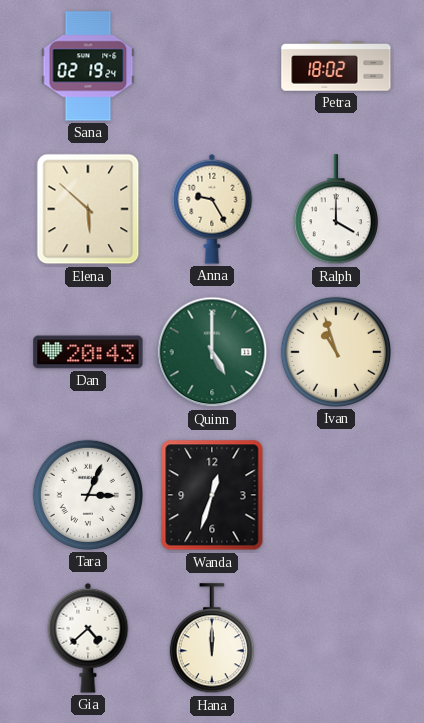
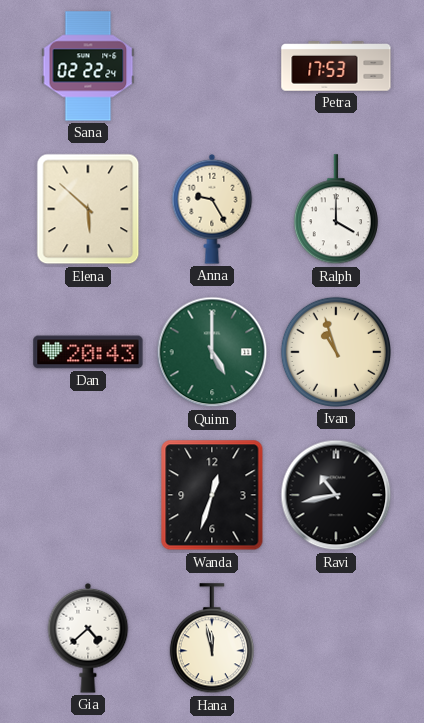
Sana: 02:19 -> 02:22 (88, 66)
Petra: 18:02 -> 17:53 (336, 66)
Tara: 3:04 -> none (88, 495)
Ravi: none -> 10:43 (336, 495)
Hana: 12:00 -> 11:58 (212, 639)
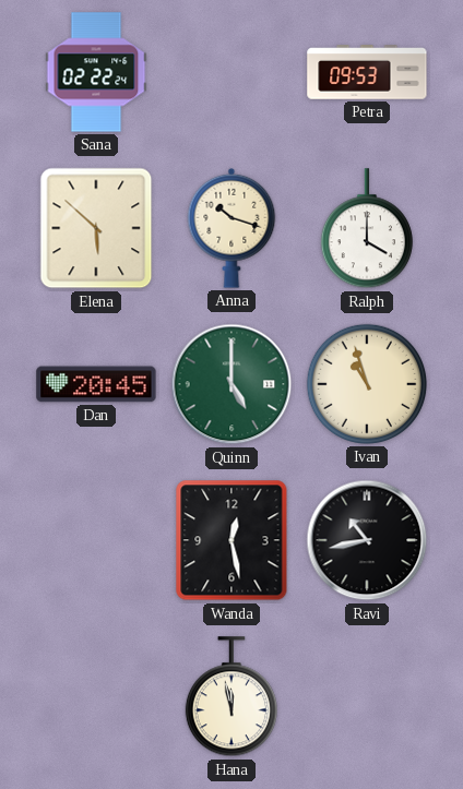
Petra: 17:53 -> 09:53 (367, 72)
Anna: 9:25 -> 10:18 (231, 228)
Dan: 20:43 -> 20:45 (96, 384)
Wanda: 12:33 -> 12:28 (231, 540)
Gia: 4:38 -> none (88, 638)
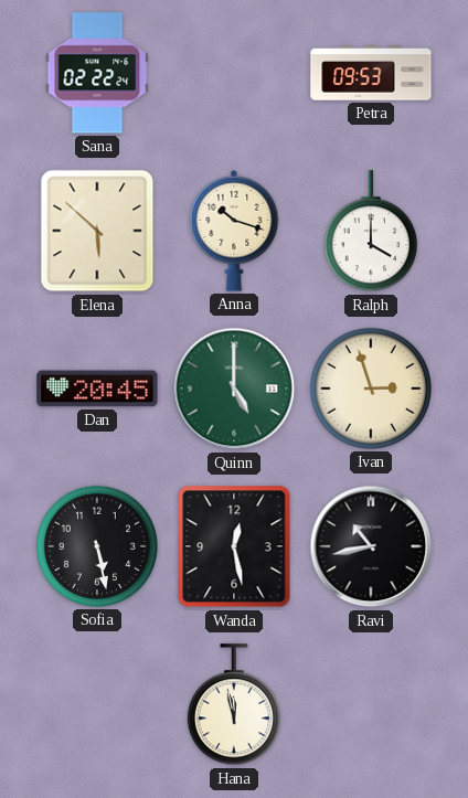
Ivan: 10:57 -> 2:57 (371, 389)
Sofia: none -> 5:28 (97, 546)
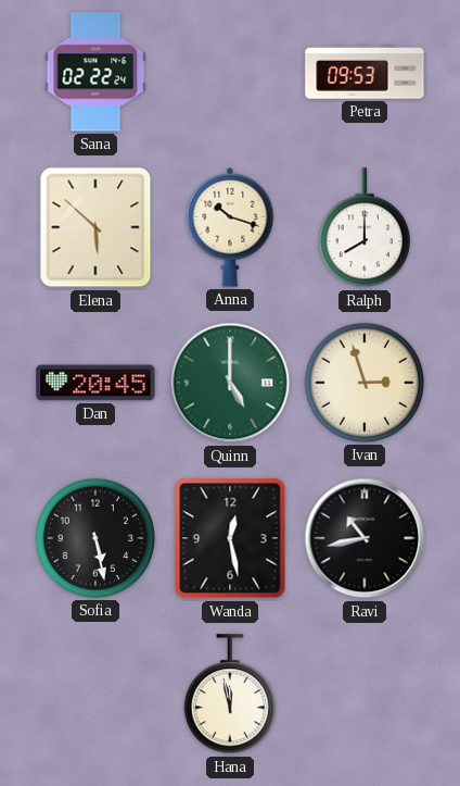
Ralph: 4:00 -> 8:00 (365, 228)
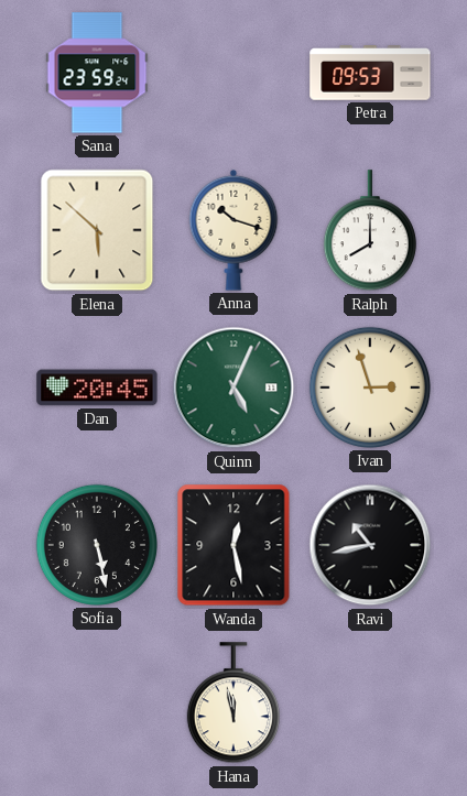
Sana: 02:22 -> 23:59 (97, 73)
Quinn: 5:00 -> 5:04 (233, 388)
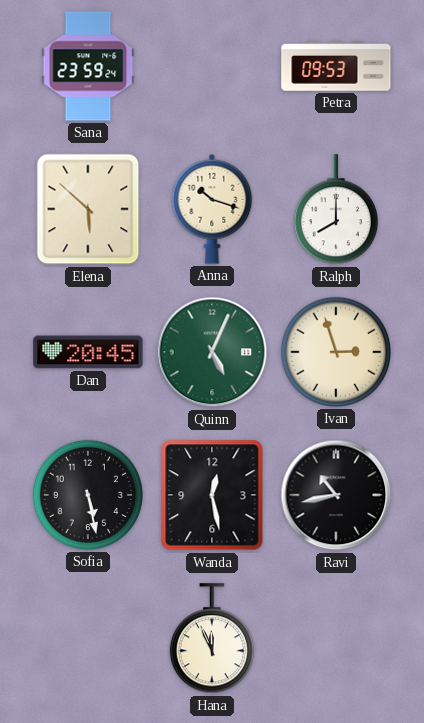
Hana: 11:58 -> 11:56 (212, 639)
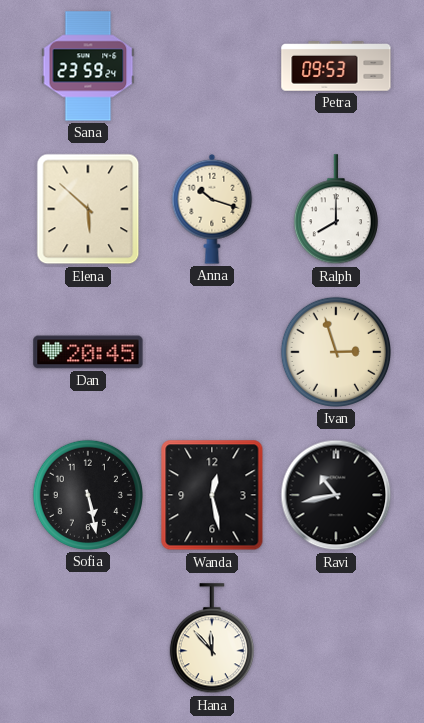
Quinn: 5:04 -> none (212, 352)
Hana: 11:56 -> 11:53 (212, 639)
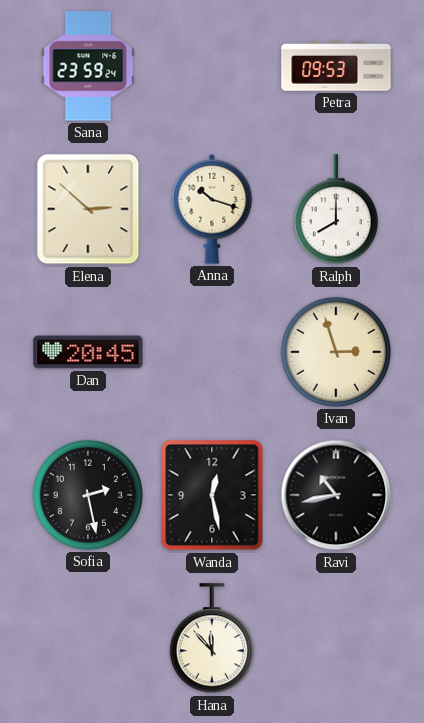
Elena: 5:52 -> 2:52 (88, 209)
Sofia: 5:28 -> 2:28 (88, 495)
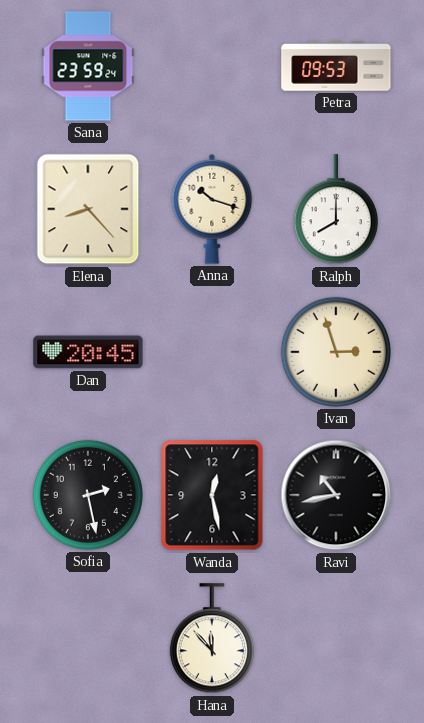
Elena: 2:52 -> 8:23 (88, 209)
